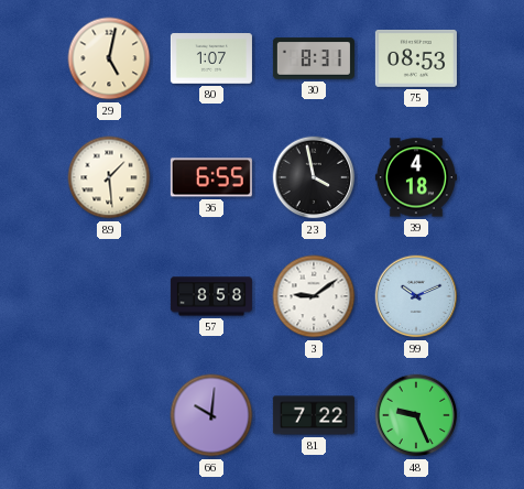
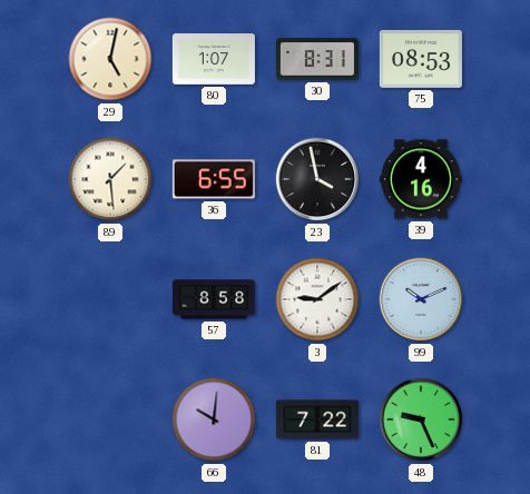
39: 4:18 -> 4:16 (421, 179)
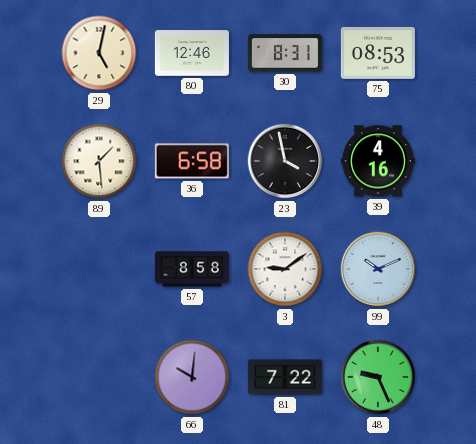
80: 1:07 -> 12:46 (192, 53)
36: 6:55 -> 6:58 (192, 161)
